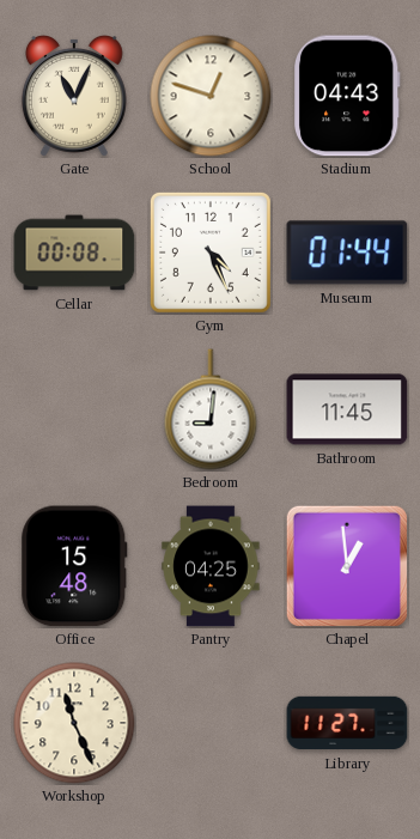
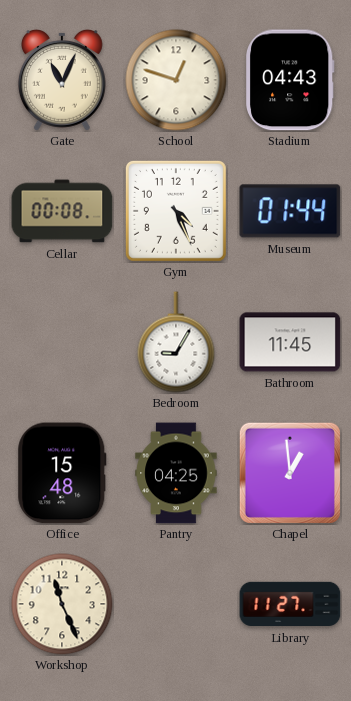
Bedroom: 9:01 -> 9:05 (176, 342)
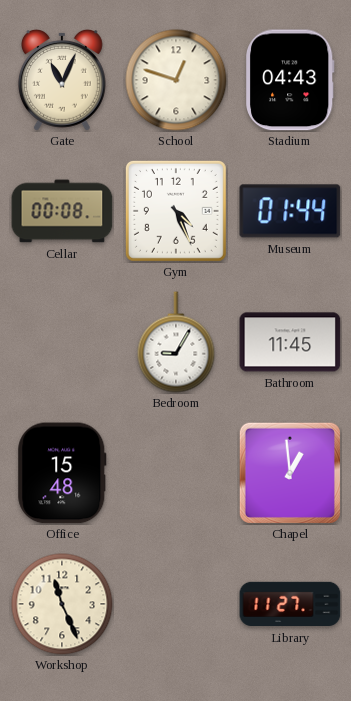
Pantry: 04:25 -> none (176, 473)
